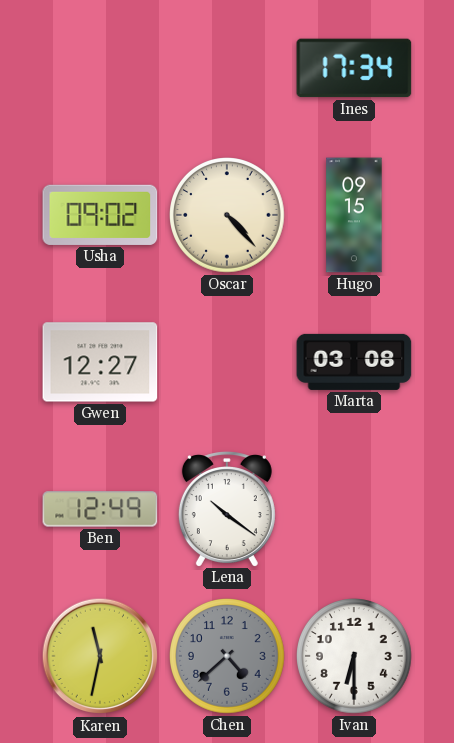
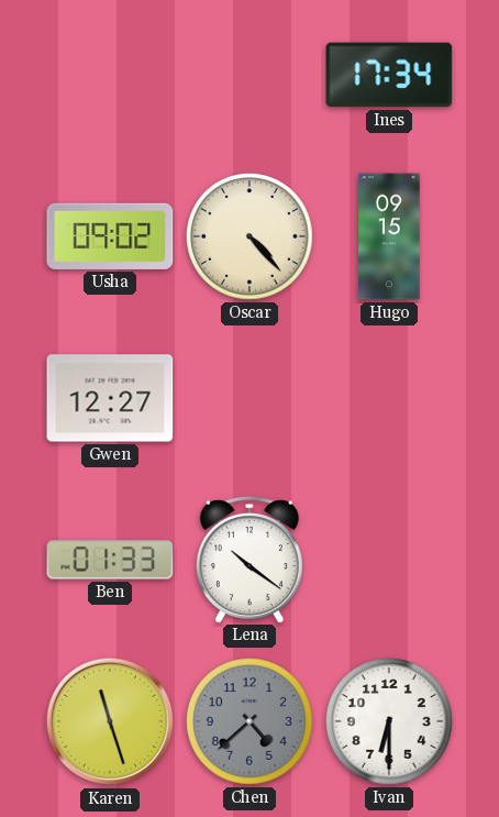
Marta: 03:08 -> none (354, 362)
Ben: 12:49 -> 01:33 (110, 560)
Karen: 11:32 -> 11:27 (110, 721)
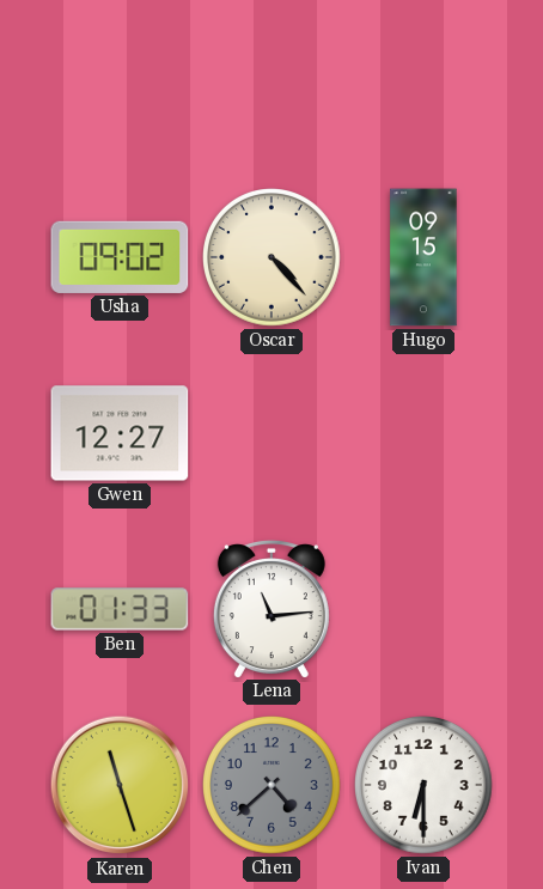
Ines: 17:34 -> none (389, 75)
Lena: 10:21 -> 11:14 (271, 609)
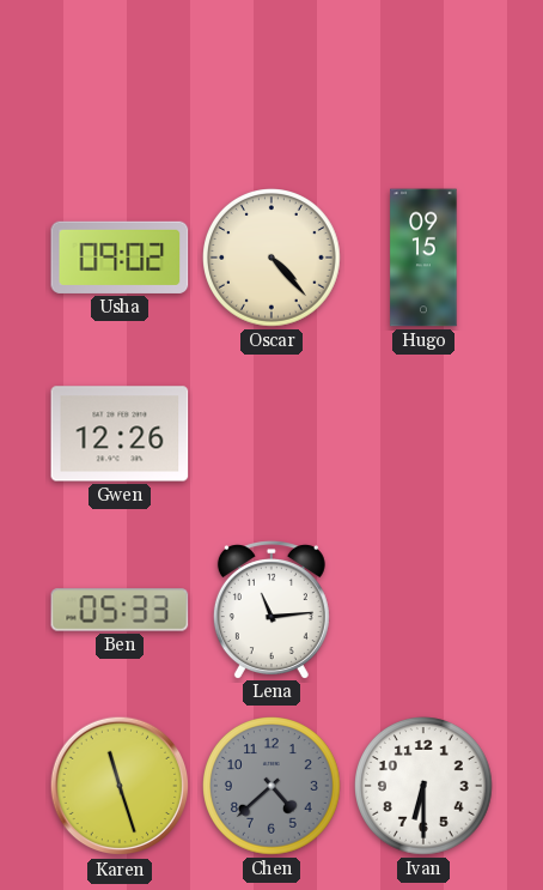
Gwen: 12:27 -> 12:26 (120, 434)
Ben: 01:33 -> 05:33 (120, 610)
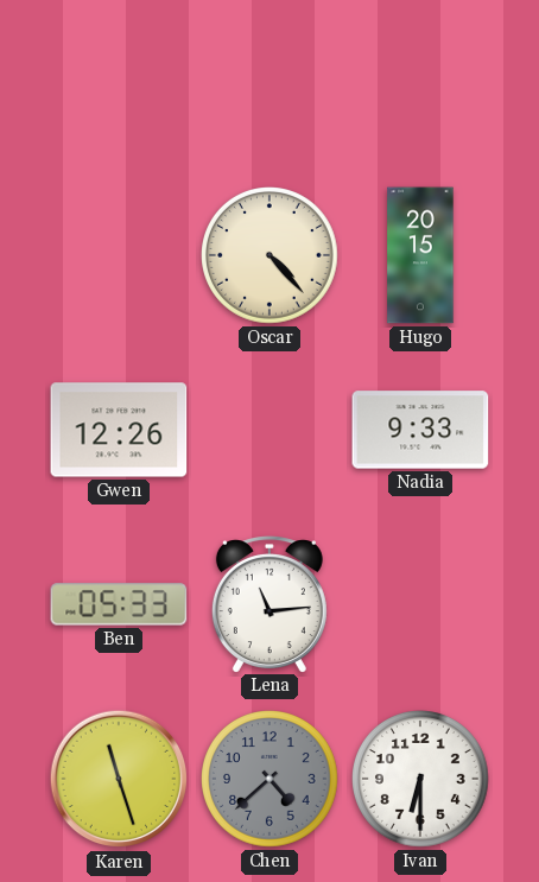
Usha: 09:02 -> none (120, 258)
Hugo: 09:15 -> 20:15 (420, 255)
Nadia: none -> 9:33 (420, 430)
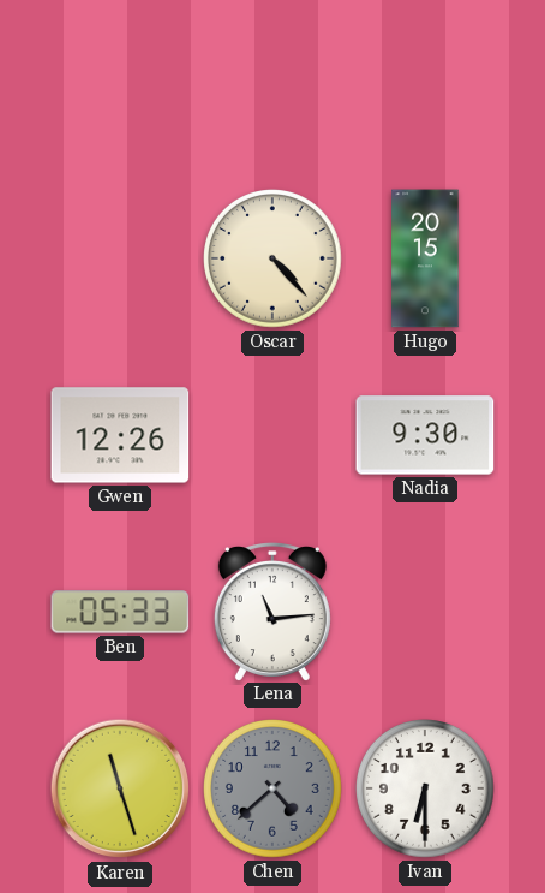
Nadia: 9:33 -> 9:30 (425, 435)
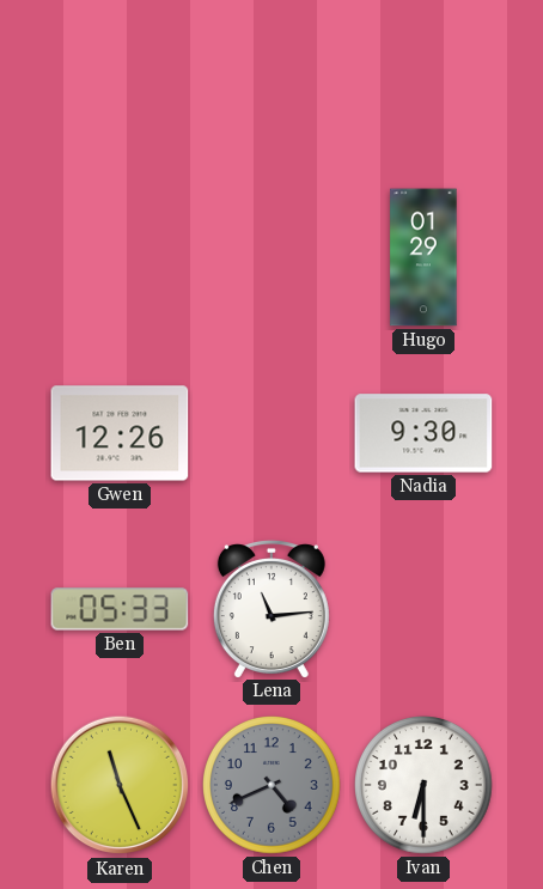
Oscar: 4:23 -> none (274, 260)
Hugo: 20:15 -> 01:29 (423, 257)
Karen: 11:27 -> 11:26 (120, 785)
Chen: 4:38 -> 4:41 (273, 786)
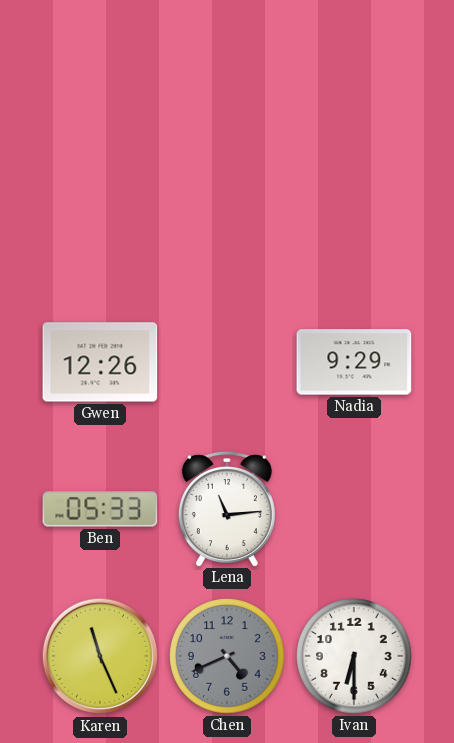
Hugo: 01:29 -> none (423, 257)
Nadia: 9:30 -> 9:29 (354, 362)
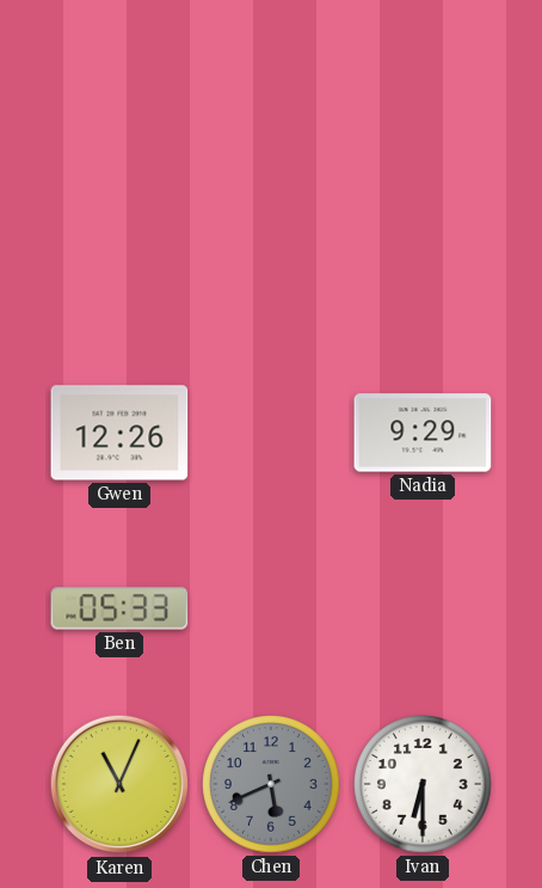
Lena: 11:14 -> none (227, 509)
Karen: 11:26 -> 11:04 (119, 784)
Chen: 4:41 -> 5:41 (272, 785)
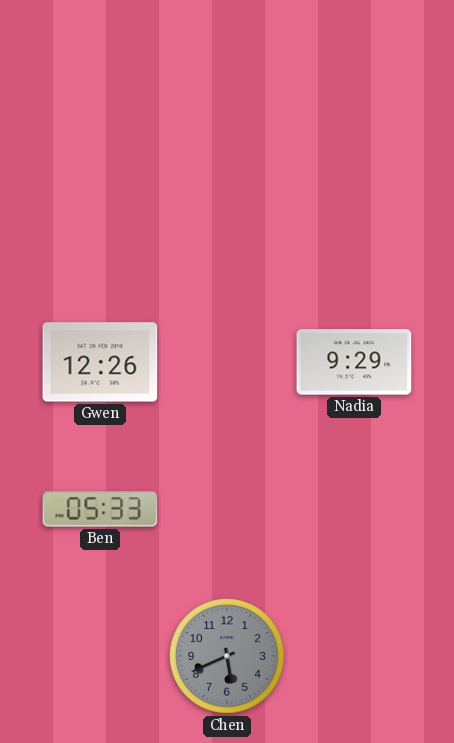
Karen: 11:04 -> none (119, 784)
Ivan: 6:30 -> none (424, 785)
